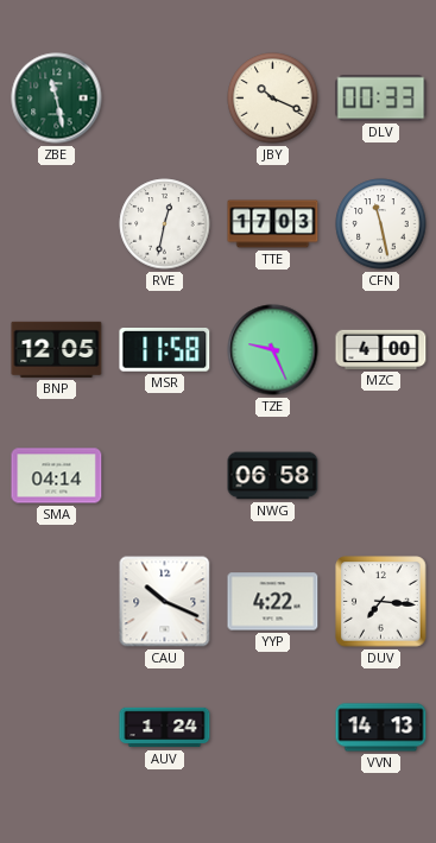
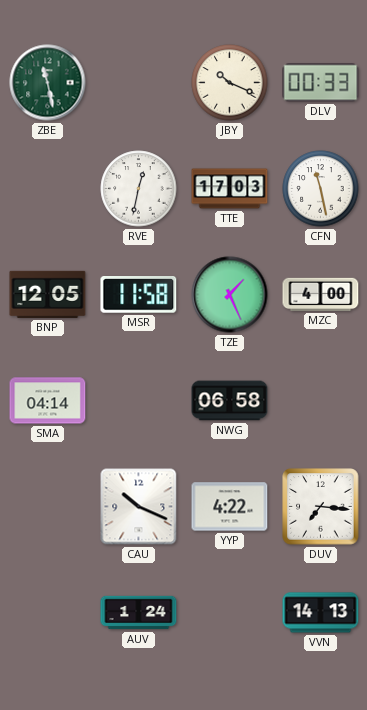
TZE: 9:26 -> 1:26 (230, 295)
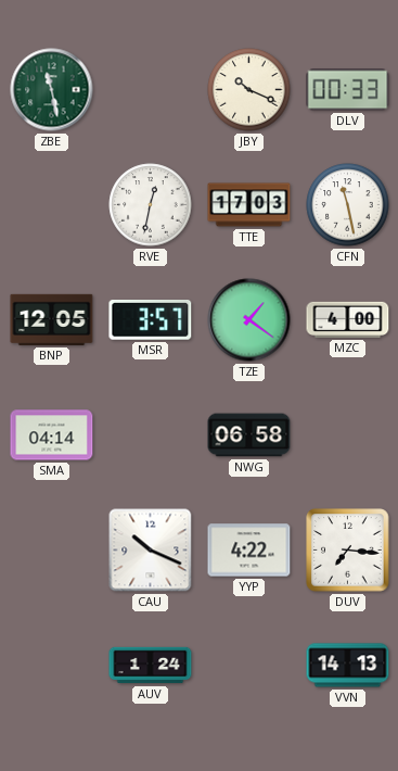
MSR: 11:58 -> 3:57 (151, 320)
TZE: 1:26 -> 1:21 (249, 320)
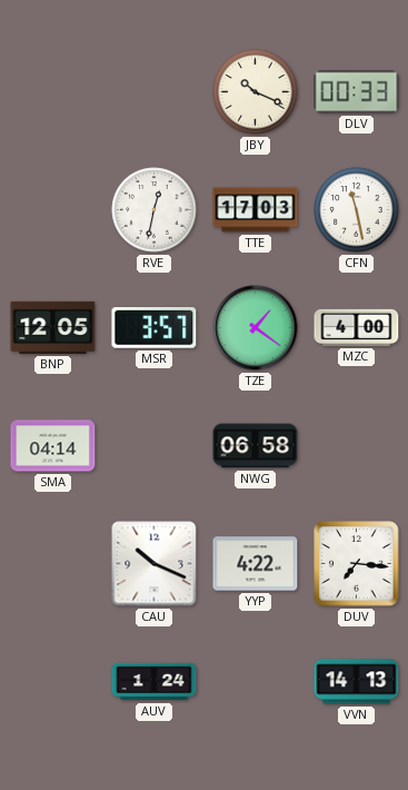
ZBE: 11:28 -> none (52, 90)
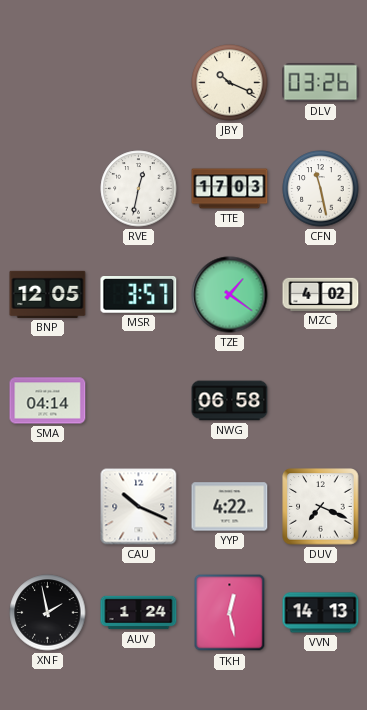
DLV: 00:33 -> 03:26 (321, 83)
MZC: 4:00 -> 4:02 (321, 294)
DUV: 7:16 -> 7:19 (321, 507)
XNF: none -> 1:58 (48, 613)
TKH: none -> 12:28 (230, 613)
